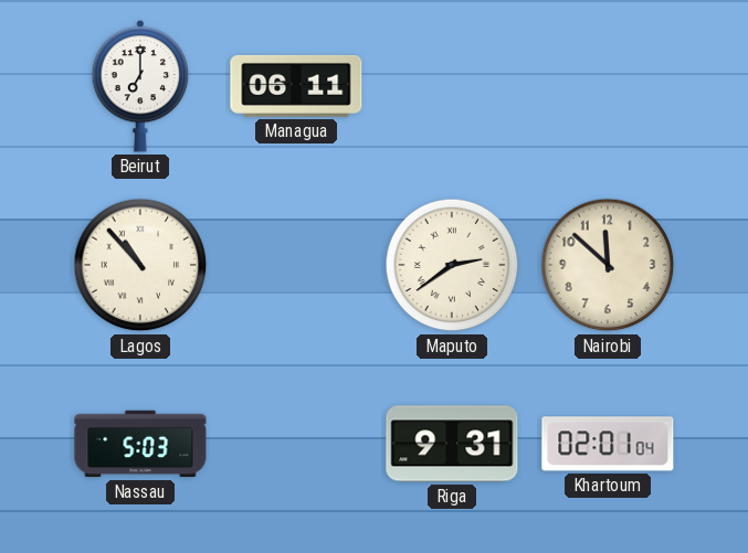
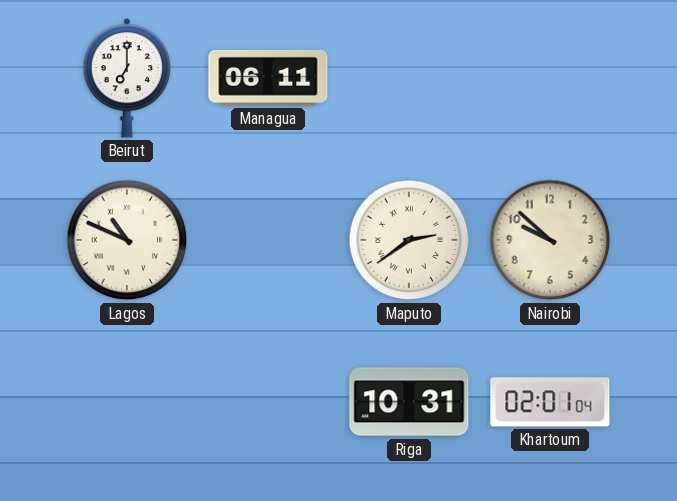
Lagos: 10:53 -> 10:49 (127, 240)
Nairobi: 11:52 -> 9:52 (550, 240)
Nassau: 5:03 -> none (140, 444)
Riga: 9:31 -> 10:31 (409, 402)
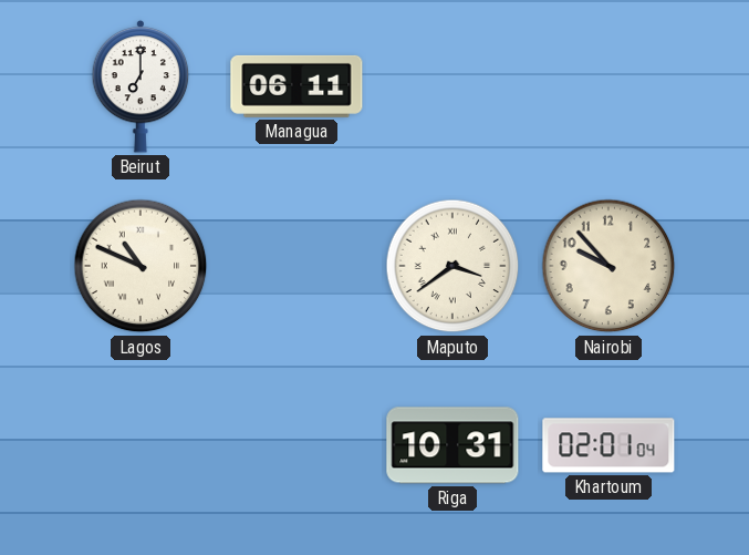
Maputo: 2:39 -> 3:39 (452, 266)
Nairobi: 9:52 -> 9:53 (608, 266)
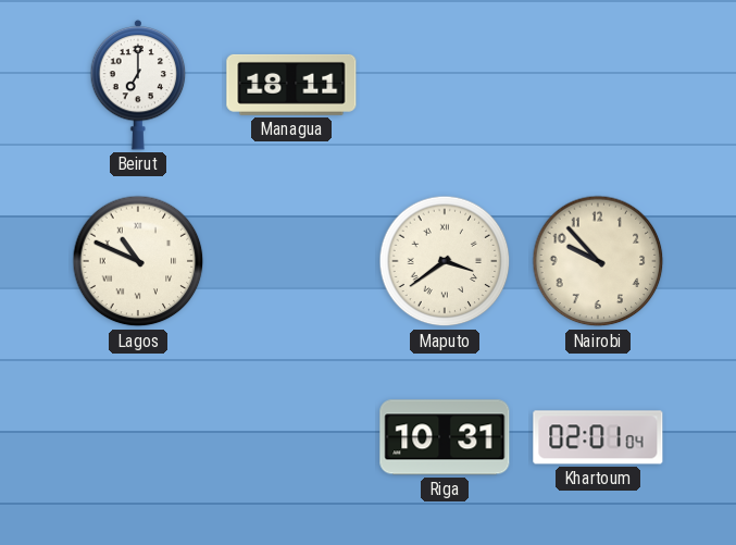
Managua: 06:11 -> 18:11 (291, 85)
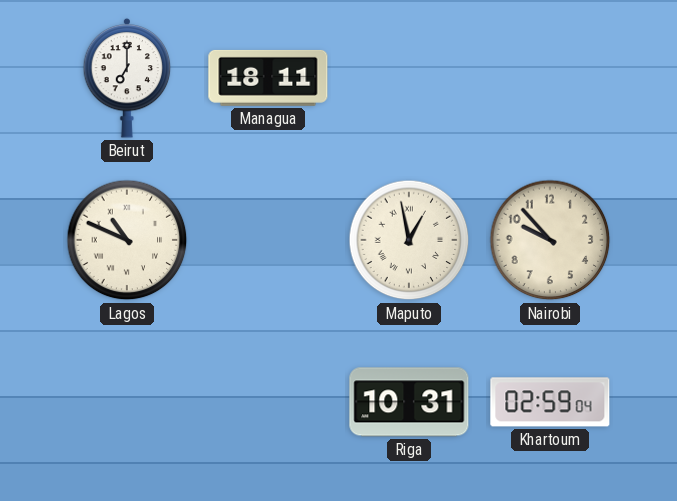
Maputo: 3:39 -> 12:58 (409, 240)
Khartoum: 02:01 -> 02:59 (550, 402)
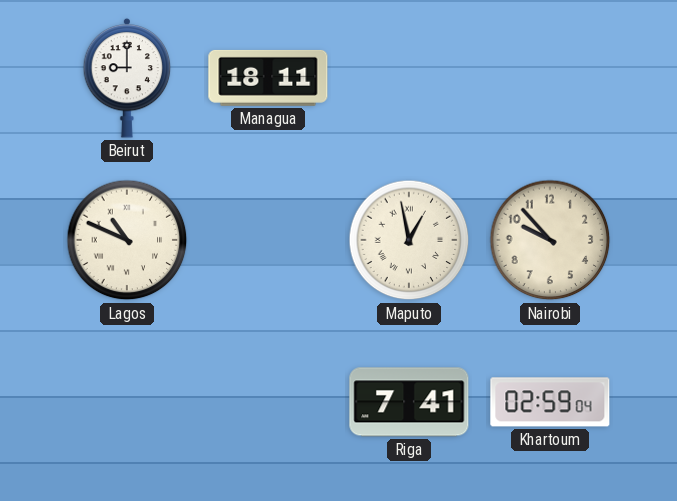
Beirut: 7:00 -> 9:00 (127, 78)
Riga: 10:31 -> 7:41 (409, 402)
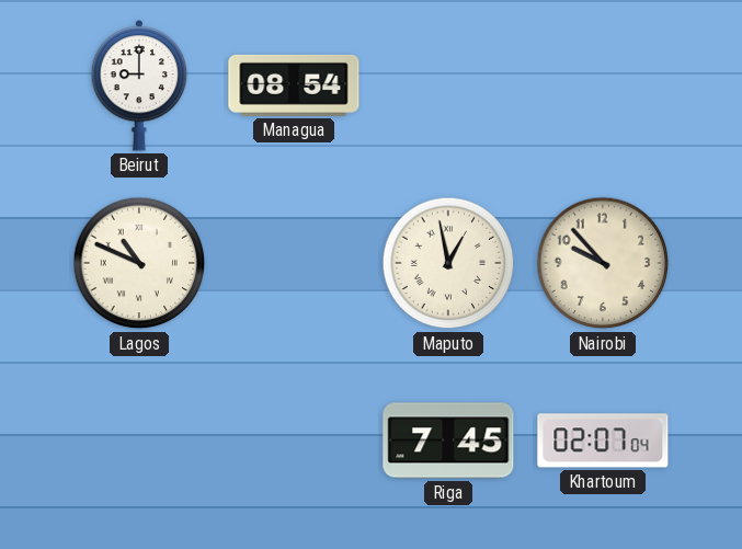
Managua: 18:11 -> 08:54 (294, 85)
Riga: 7:41 -> 7:45 (448, 441)
Khartoum: 02:59 -> 02:07 (603, 441)
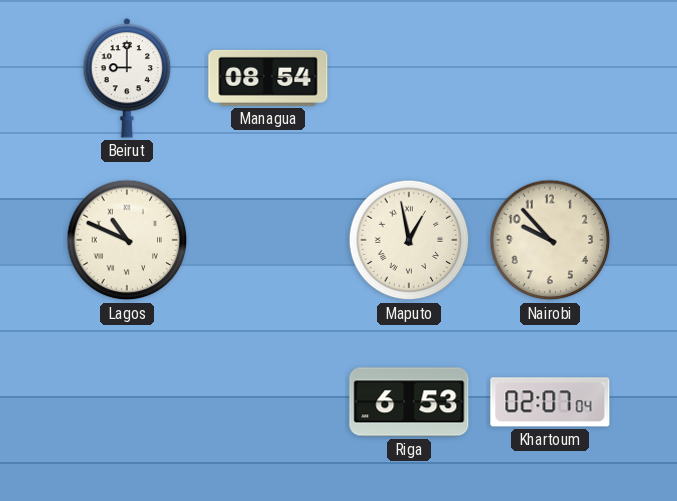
Riga: 7:45 -> 6:53 (409, 402)
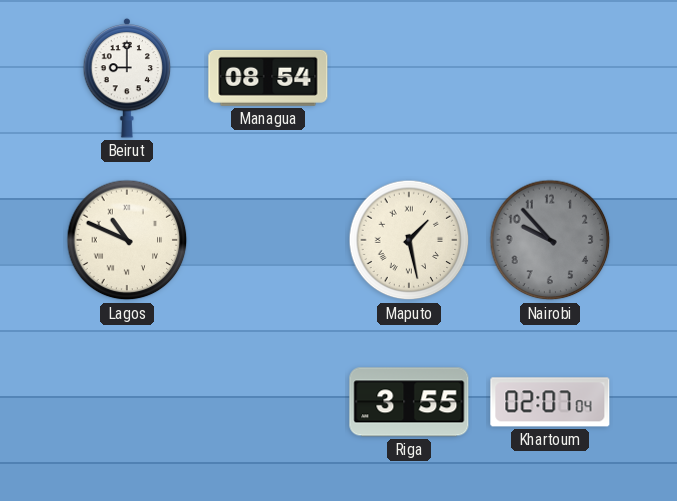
Maputo: 12:58 -> 1:28 (409, 240)
Nairobi dial: cream -> grey (550, 240)
Riga: 6:53 -> 3:55 (409, 402)
